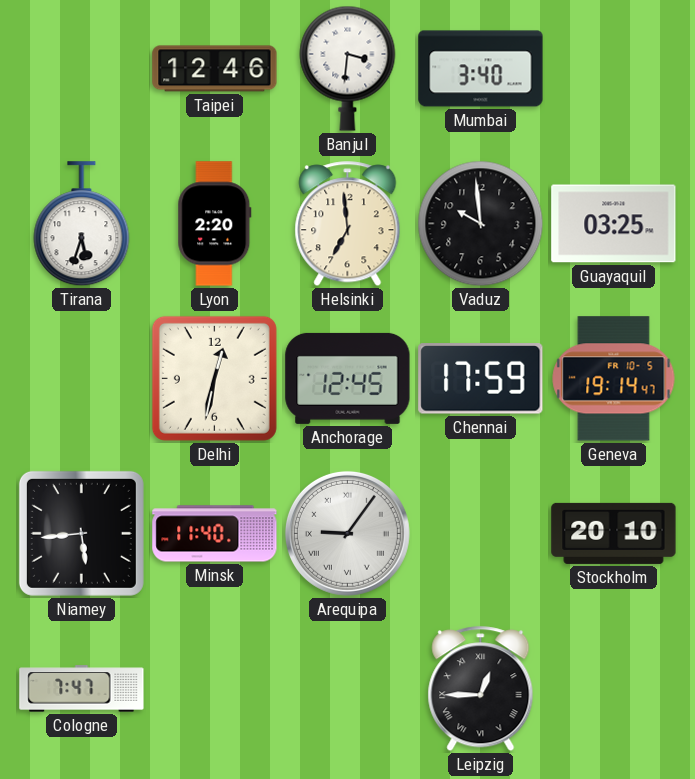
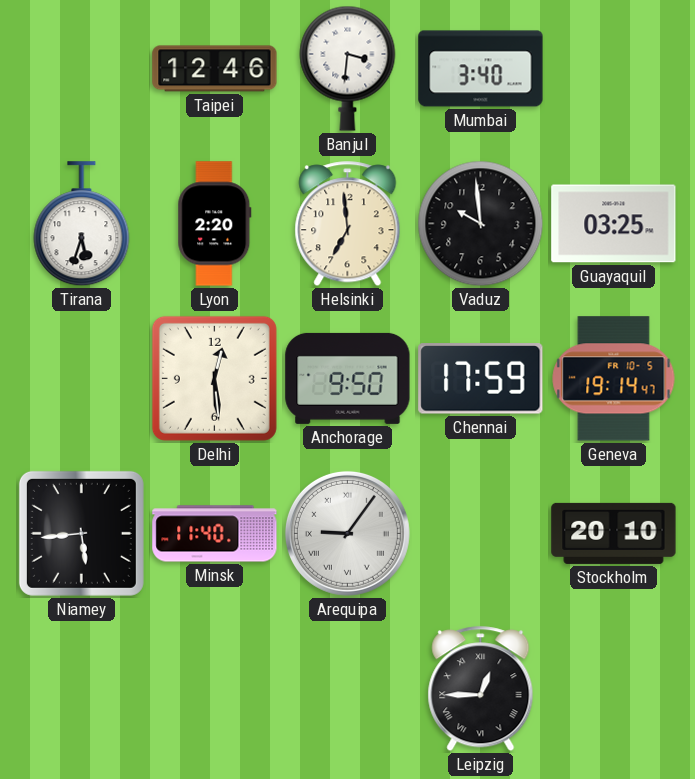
Delhi: 12:32 -> 12:29 (214, 378)
Anchorage: 12:45 -> 9:50 (348, 378)
Cologne: 7:47 -> none (82, 689)
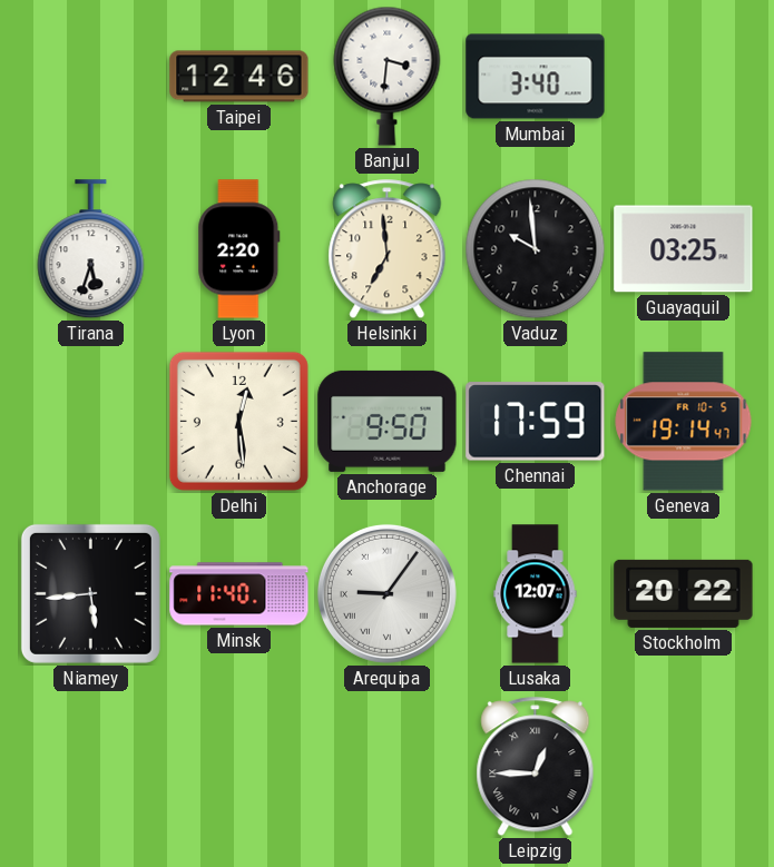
Lusaka: none -> 12:07 (536, 594)
Stockholm: 20:10 -> 20:22 (684, 593)
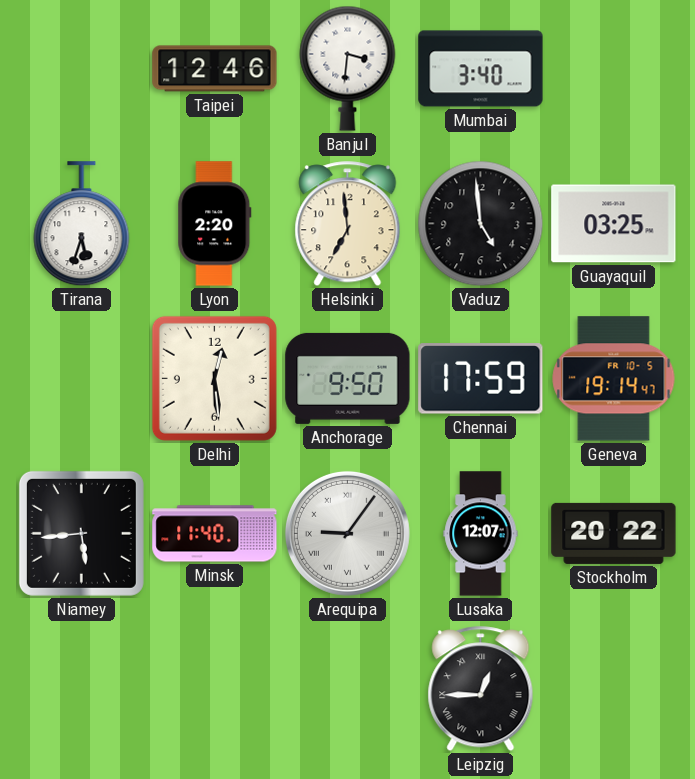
Vaduz: 9:59 -> 4:59 (481, 224)
